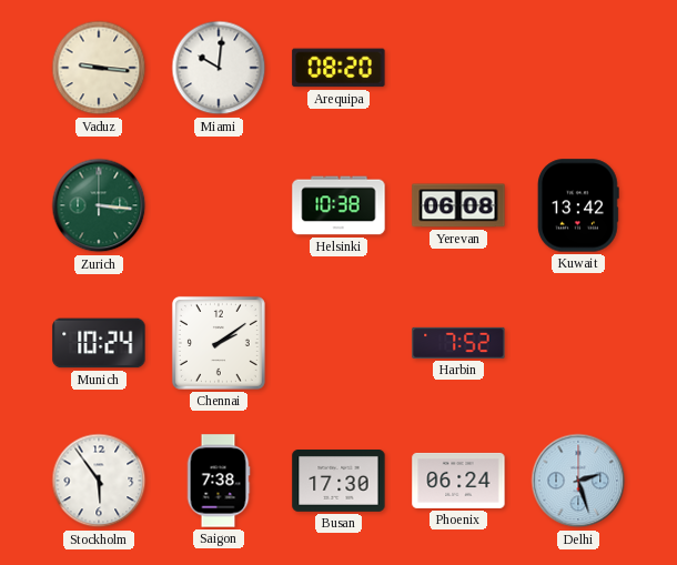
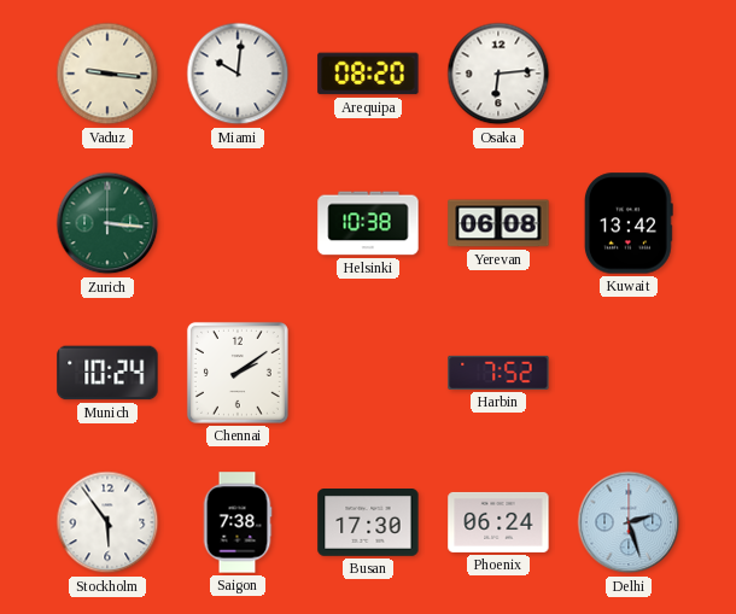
Osaka: none -> 6:14 (498, 74)
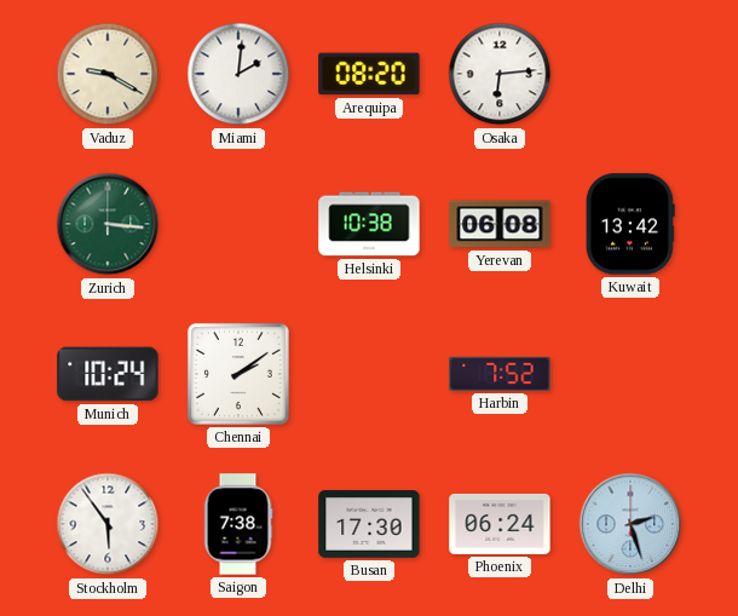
Vaduz: 9:16 -> 9:20 (108, 74)
Miami: 10:01 -> 2:01 (238, 74)
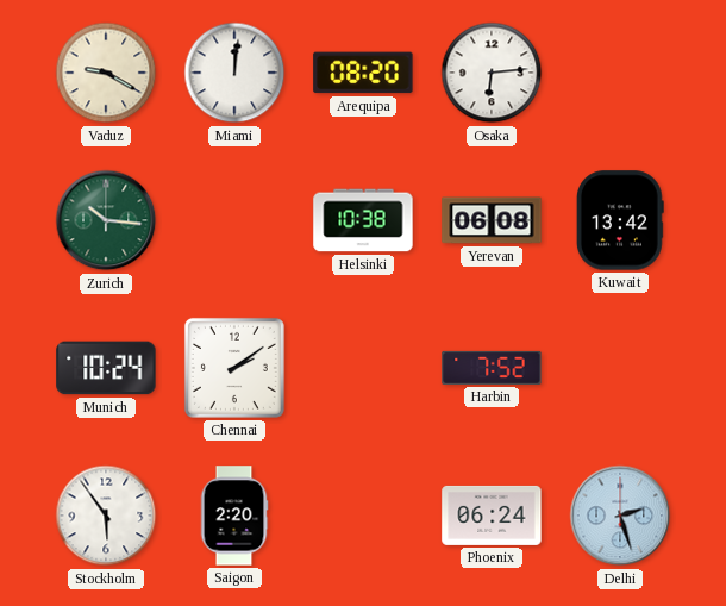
Miami: 2:01 -> 12:01 (234, 73)
Zurich: 3:16 -> 10:16 (106, 220)
Saigon: 7:38 -> 2:20 (234, 516)
Busan: 17:30 -> none (369, 525)
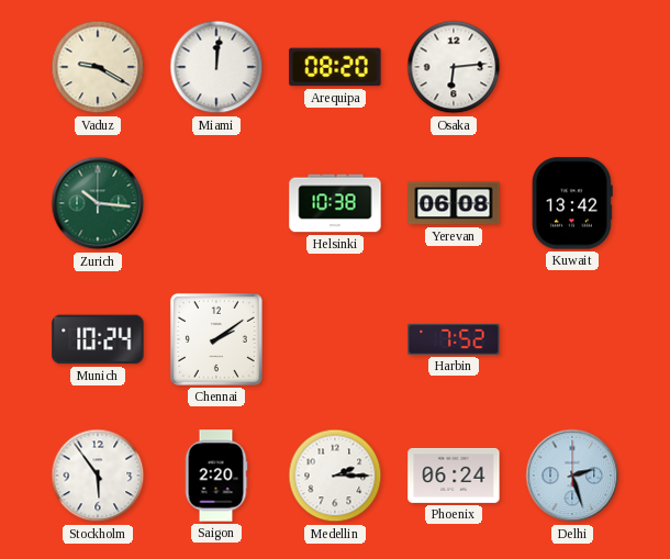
Medellin: none -> 2:15 (335, 476)
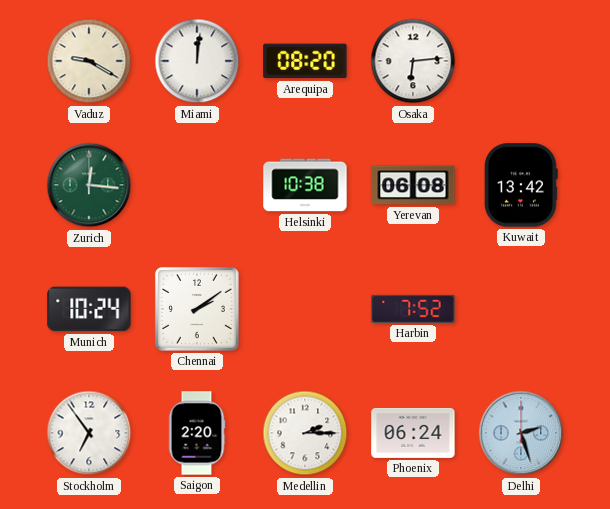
Zurich: 10:16 -> 12:16 (89, 185)
Stockholm: 5:54 -> 6:54 (89, 433)
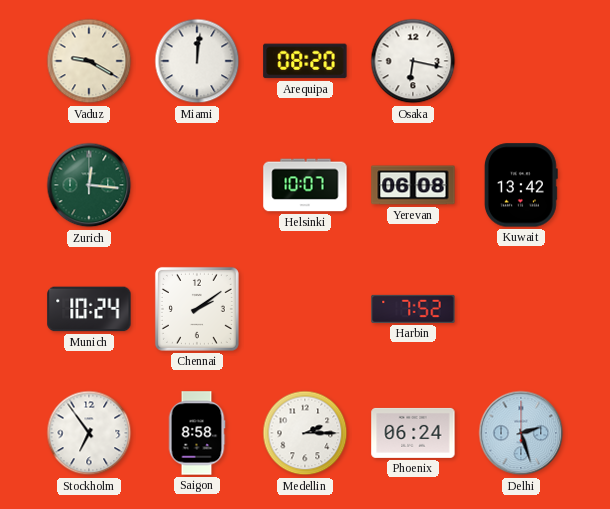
Osaka: 6:14 -> 6:17 (413, 61)
Helsinki: 10:38 -> 10:07 (305, 185)
Saigon: 2:20 -> 8:58 (197, 433)
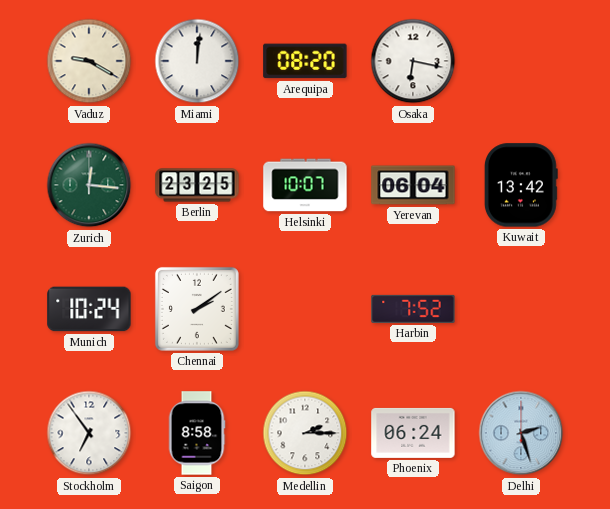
Berlin: none -> 23:25 (197, 185)
Yerevan: 06:08 -> 06:04 (413, 185)
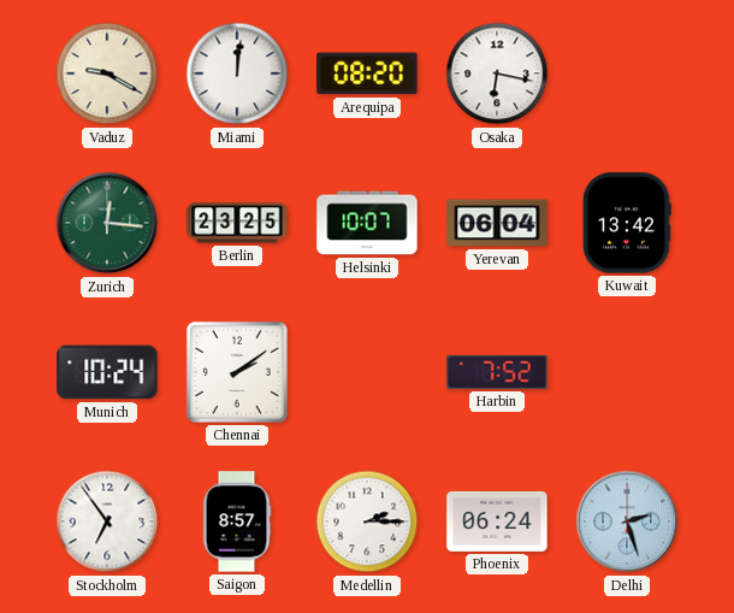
Saigon: 8:58 -> 8:57 (237, 521)
